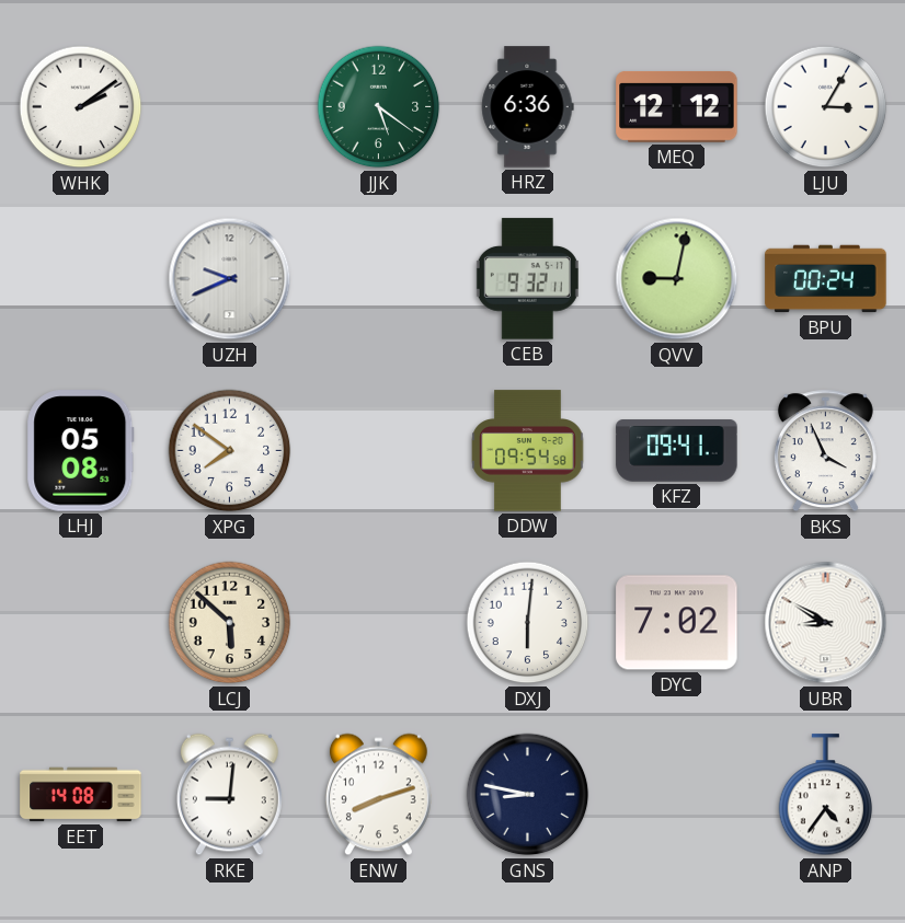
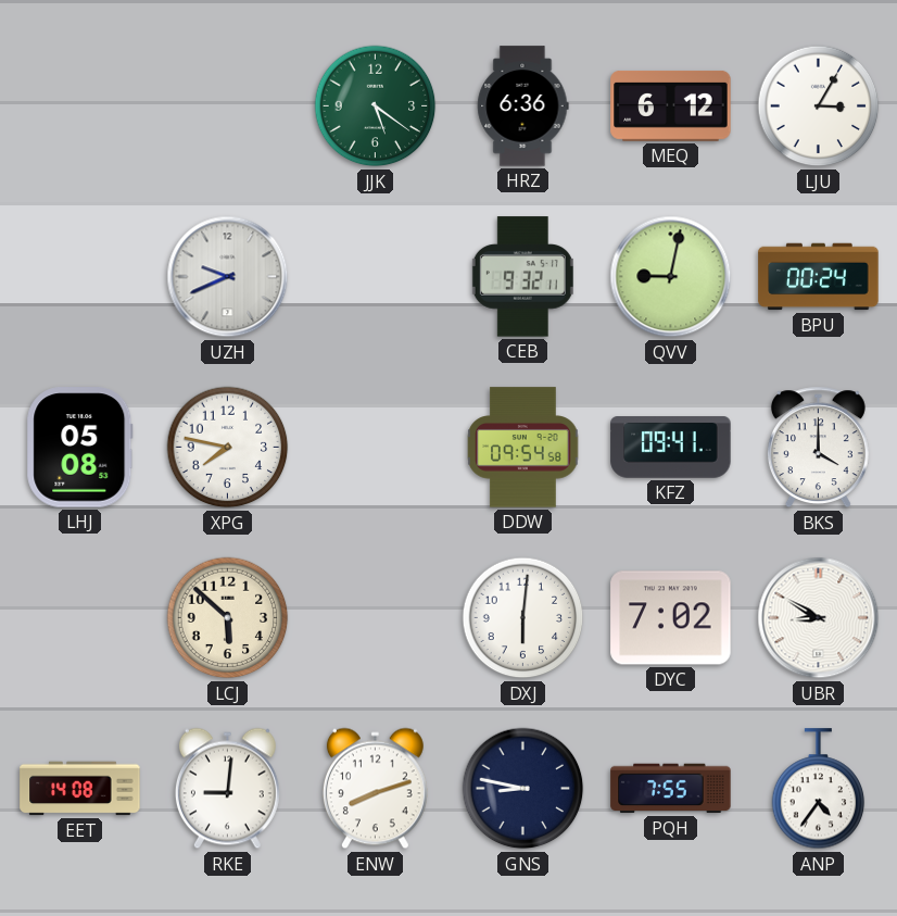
WHK: 2:09 -> none (81, 107)
MEQ: 12:12 -> 6:12 (671, 105)
XPG: 7:51 -> 7:47 (228, 448)
BKS: 3:56 -> 4:00 (818, 448)
PQH: none -> 7:55 (671, 789)
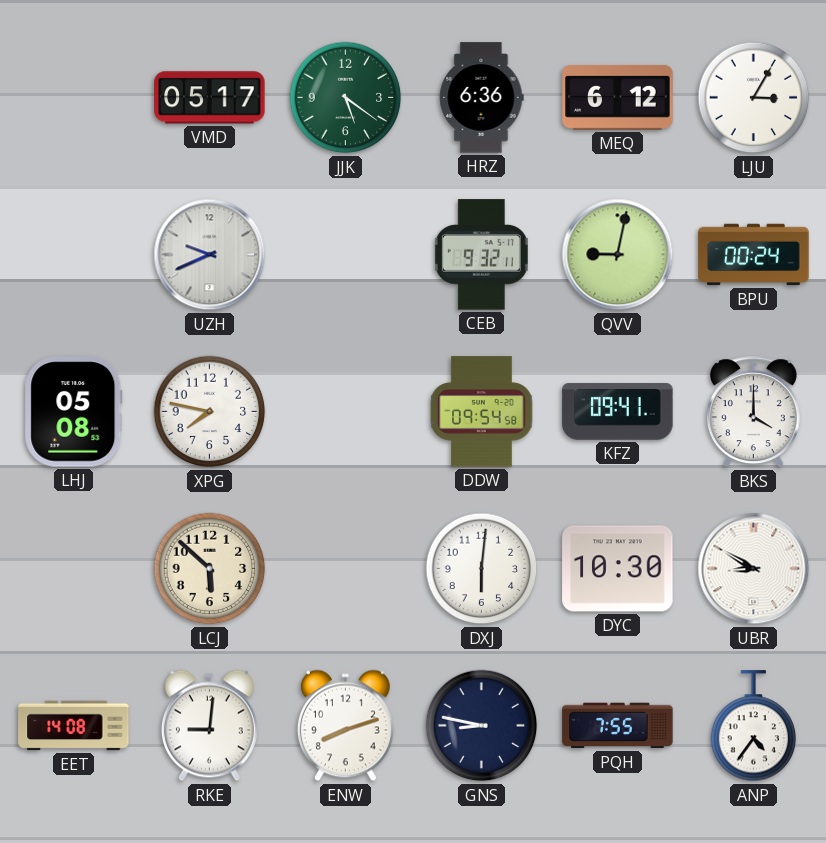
VMD: none -> 05:17 (210, 98)
DYC: 7:02 -> 10:30 (618, 569)
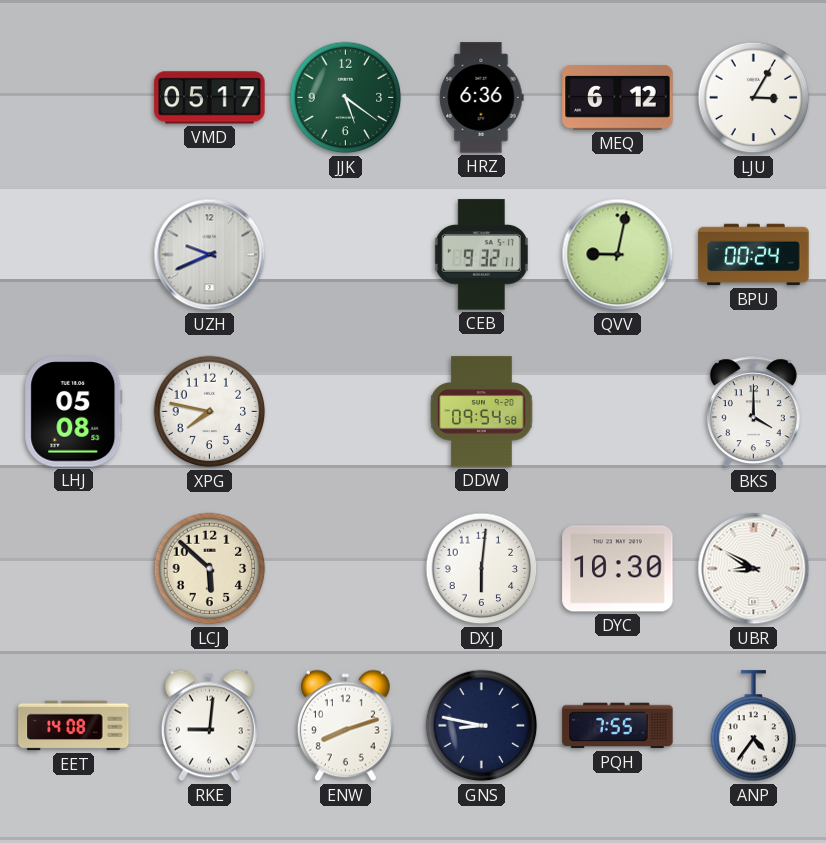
KFZ: 09:41 -> none (618, 412)
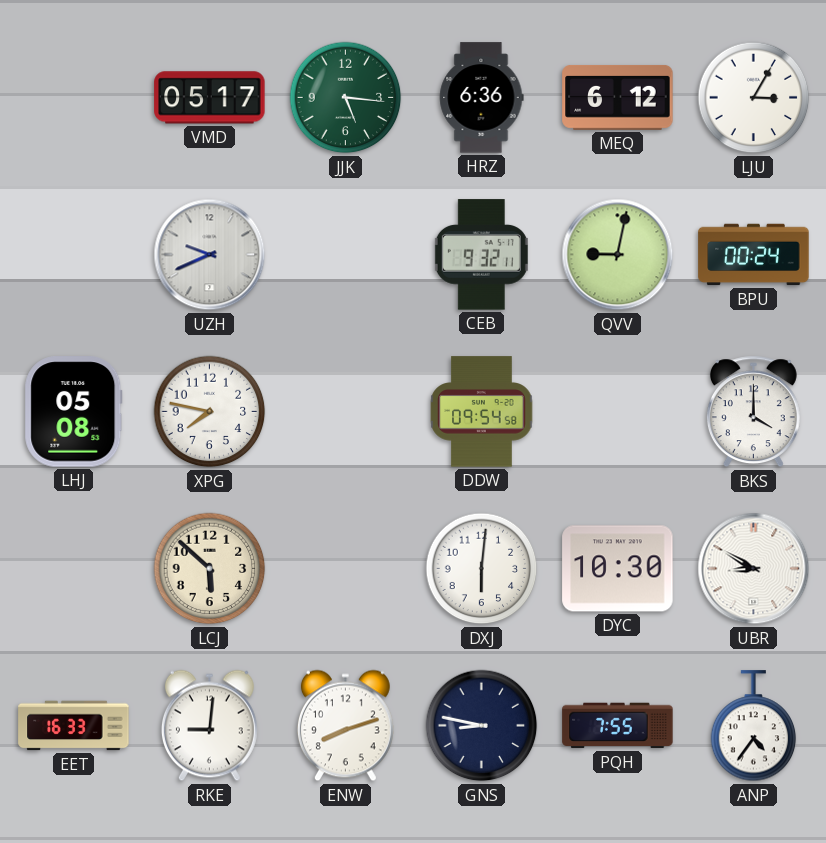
JJK: 5:21 -> 5:16 (346, 98)
EET: 14:08 -> 16:33 (74, 726)
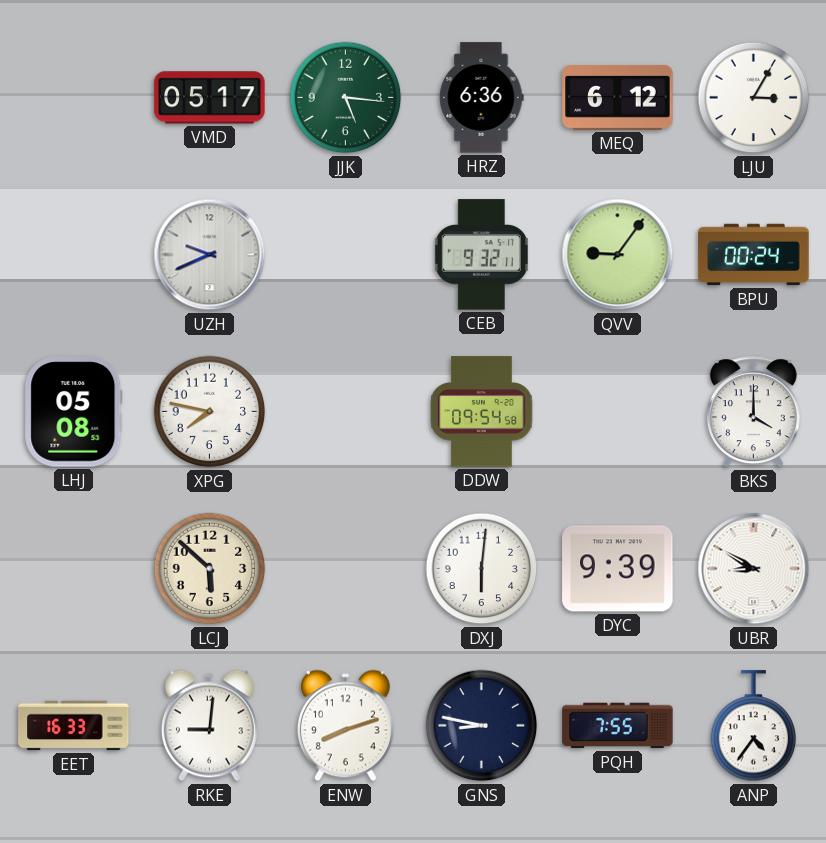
QVV: 9:02 -> 9:06 (618, 255)
DYC: 10:30 -> 9:39 (618, 569)
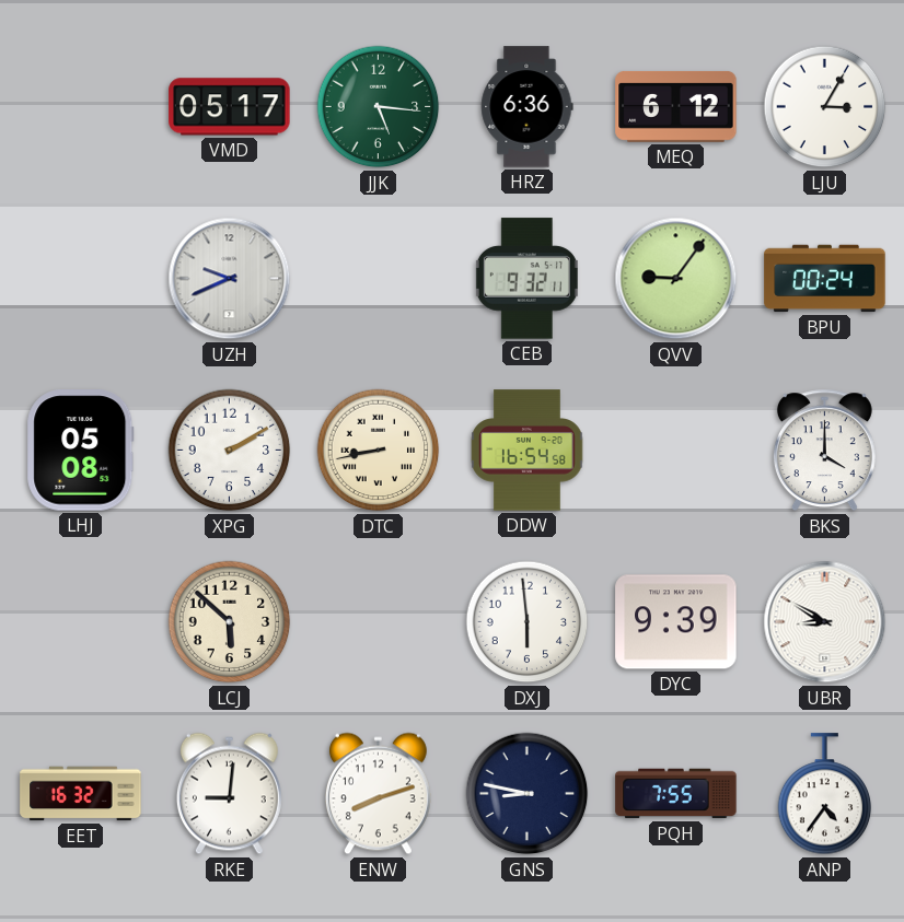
XPG: 7:47 -> 2:10 (230, 451)
DTC: none -> 8:43 (379, 451)
DDW: 09:54 -> 16:54 (528, 451)
DXJ: 6:01 -> 5:59 (528, 622)
EET: 16:33 -> 16:32 (81, 794)
